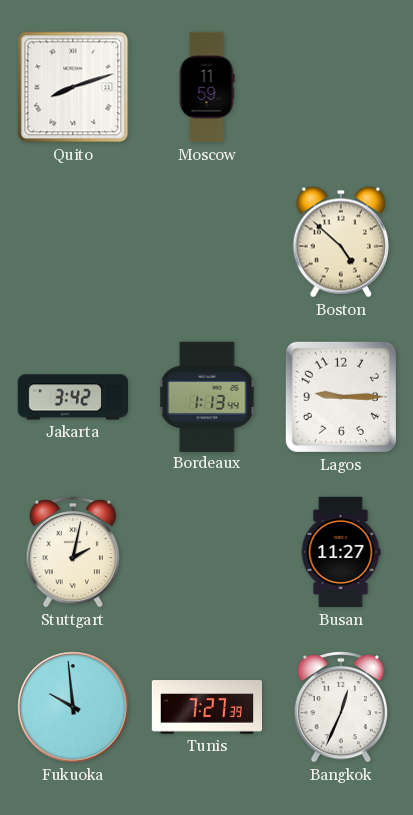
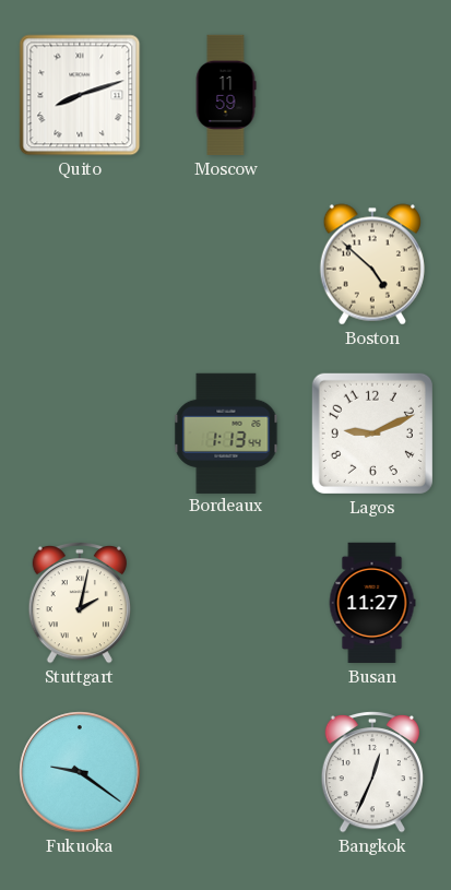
Jakarta: 3:42 -> none (72, 397)
Lagos: 9:15 -> 9:11 (372, 434)
Fukuoka: 9:59 -> 9:21 (80, 772)
Tunis: 7:27 -> none (206, 707)
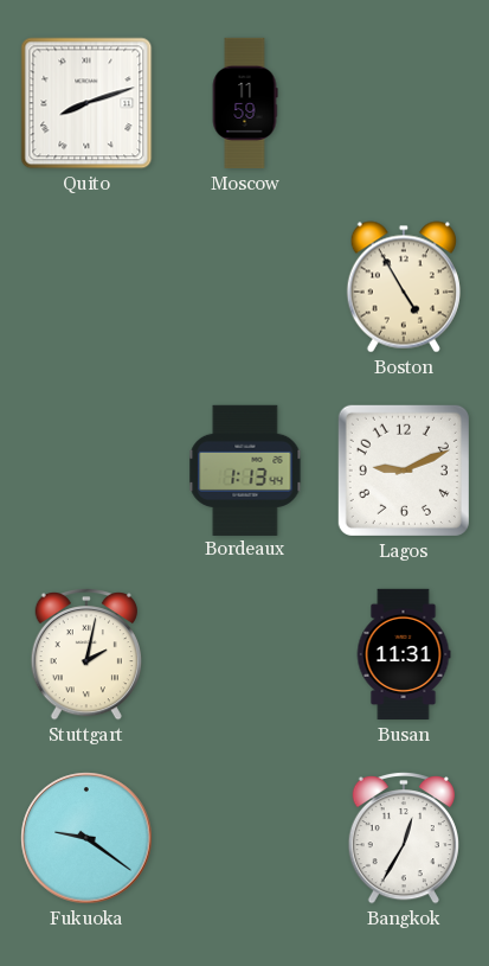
Boston: 4:52 -> 4:55 (404, 287)
Busan: 11:27 -> 11:31 (404, 654)
Bangkok: 12:34 -> 12:35 (403, 838)
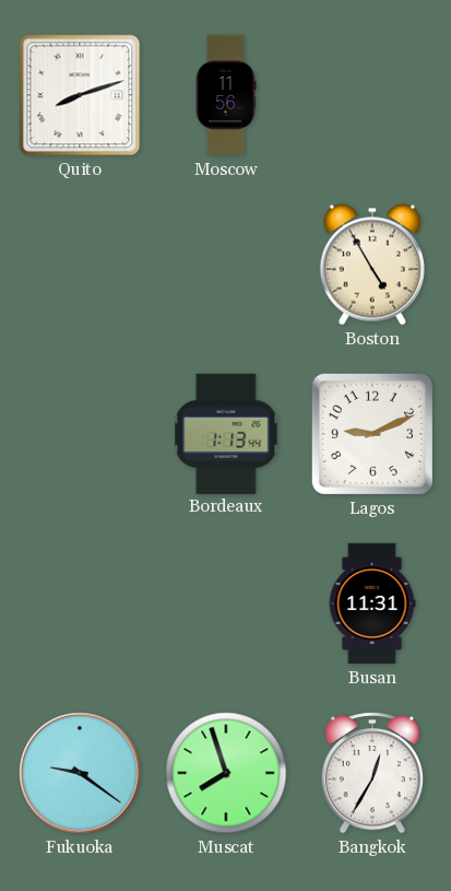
Moscow: 11:59 -> 11:56 (226, 95)
Stuttgart: 2:02 -> none (85, 654)
Muscat: none -> 7:57 (226, 773)
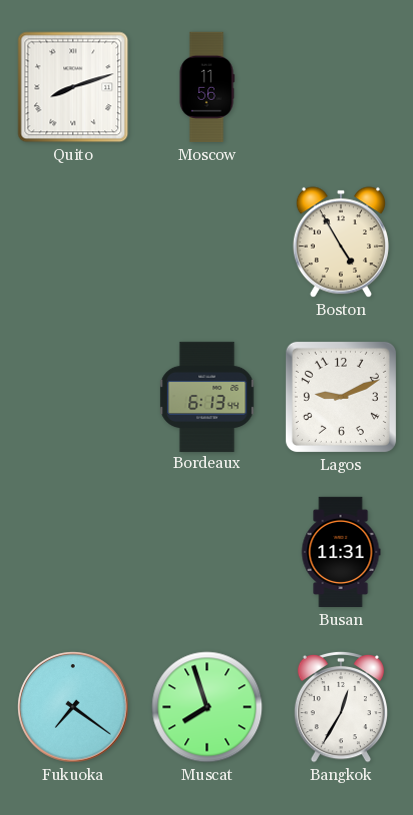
Bordeaux: 1:13 -> 6:13 (207, 396)
Fukuoka: 9:21 -> 7:21 (73, 707)
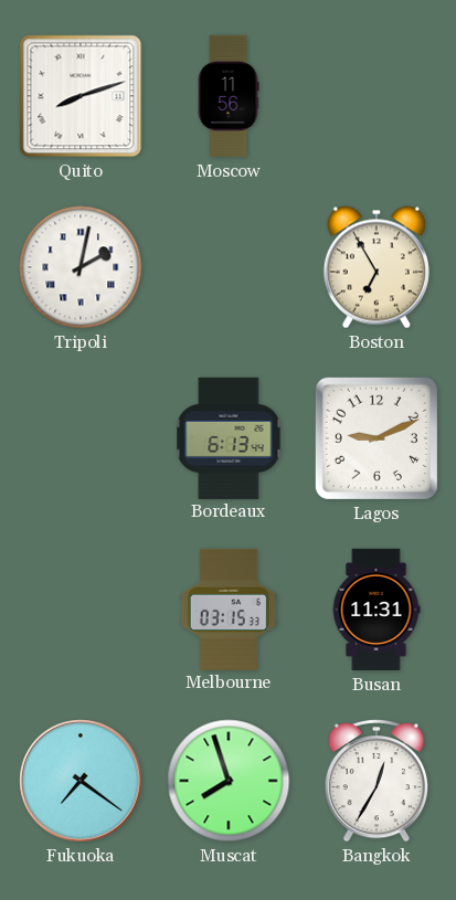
Tripoli: none -> 2:02 (81, 267)
Boston: 4:55 -> 6:55 (377, 267)
Melbourne: none -> 03:15 (227, 608)
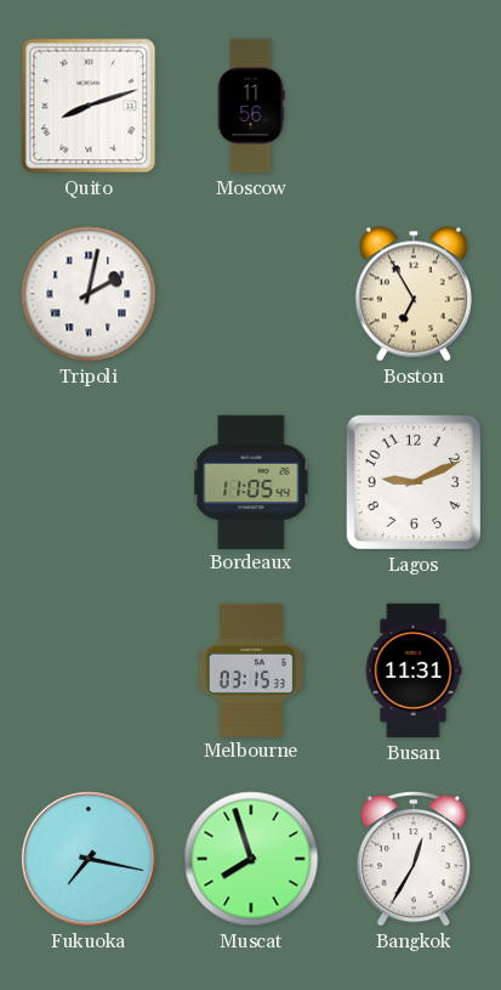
Bordeaux: 6:13 -> 11:05 (251, 481)
Fukuoka: 7:21 -> 7:17 (89, 859)
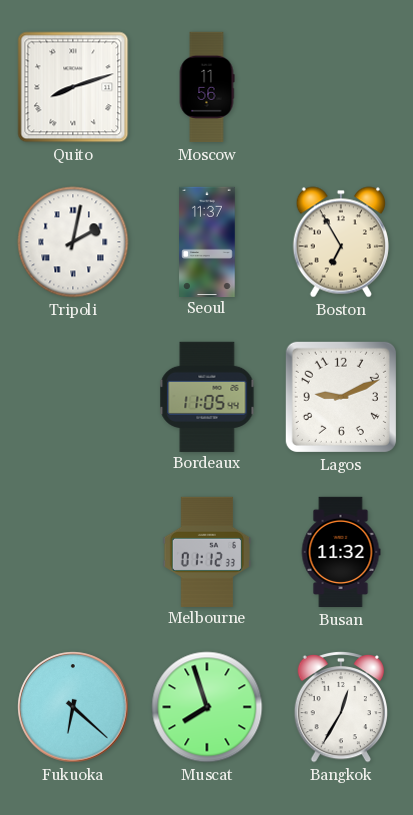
Seoul: none -> 11:37 (207, 241)
Melbourne: 03:15 -> 01:12 (206, 551)
Busan: 11:31 -> 11:32 (341, 552)
Fukuoka: 7:17 -> 6:22 (73, 707)
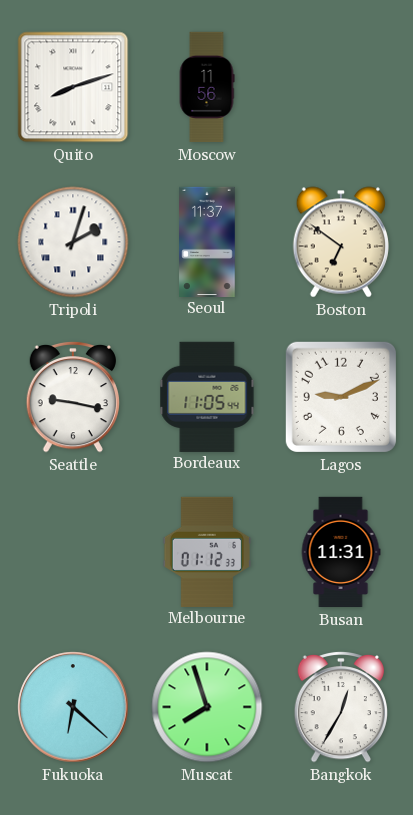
Tripoli: 2:02 -> 2:03 (73, 242)
Boston: 6:55 -> 6:51 (341, 242)
Seattle: none -> 9:17 (72, 397)
Busan: 11:32 -> 11:31 (341, 552)
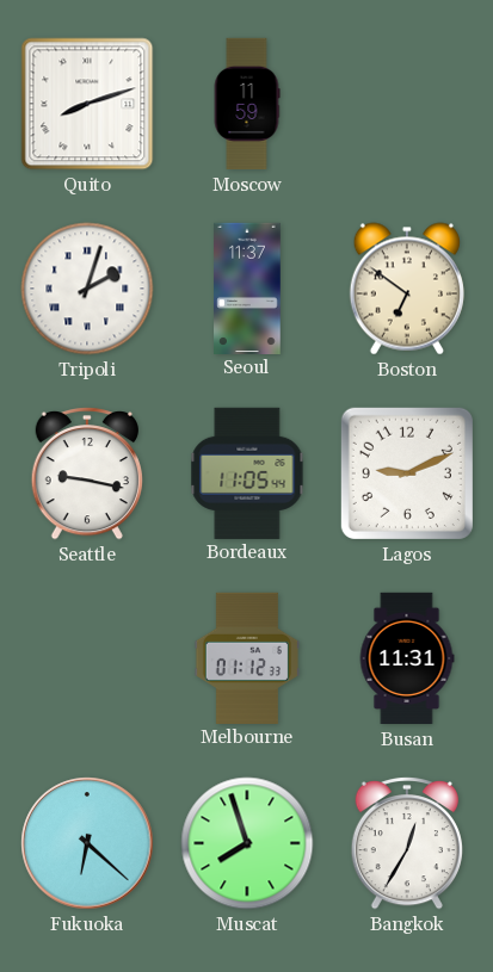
Moscow: 11:56 -> 11:59 (247, 104)
